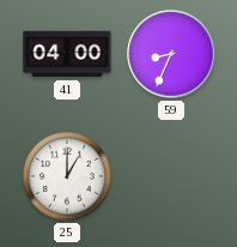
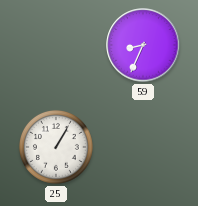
41: 04:00 -> none (67, 54)
25: 1:00 -> 1:05 (56, 147)
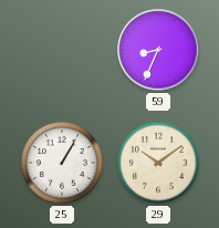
29: none -> 10:09 (158, 163)
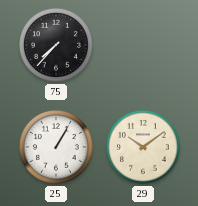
75: none -> 7:37 (56, 45)
59: 8:34 -> none (158, 50)
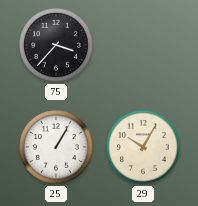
75: 7:37 -> 3:37 (56, 45)
29: 10:09 -> 10:05 (143, 147)
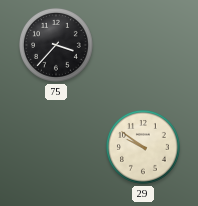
25: 1:05 -> none (56, 147)
29: 10:05 -> 9:51 (143, 147)
